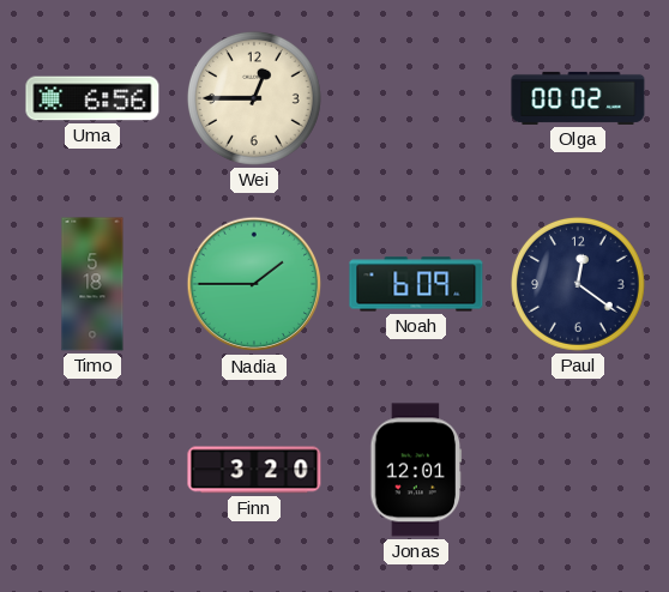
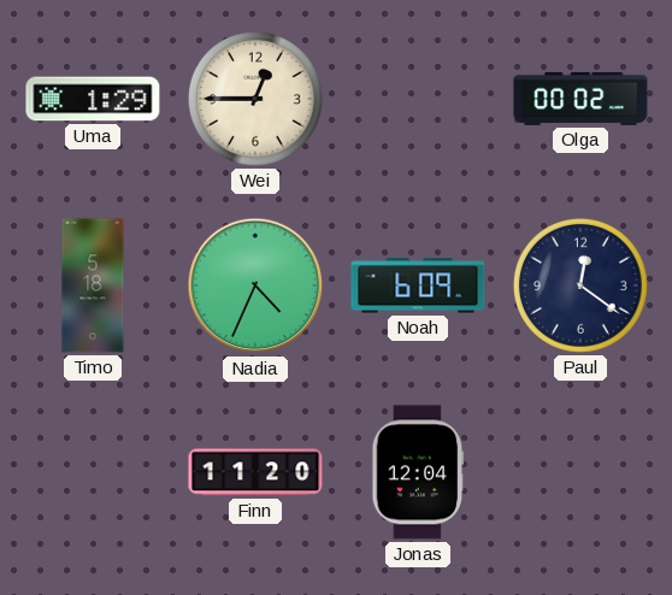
Uma: 6:56 -> 1:29 (93, 99)
Nadia: 1:45 -> 4:34 (255, 285)
Finn: 3:20 -> 11:20 (255, 472)
Jonas: 12:01 -> 12:04 (418, 472)
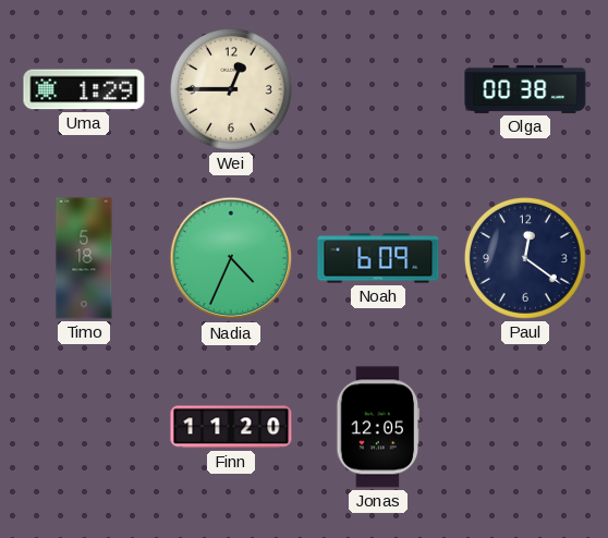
Olga: 00:02 -> 00:38 (525, 89)
Jonas: 12:04 -> 12:05 (378, 427)
